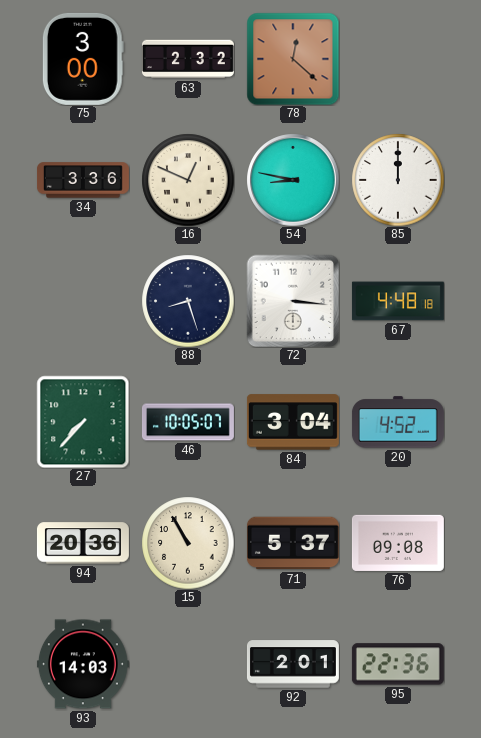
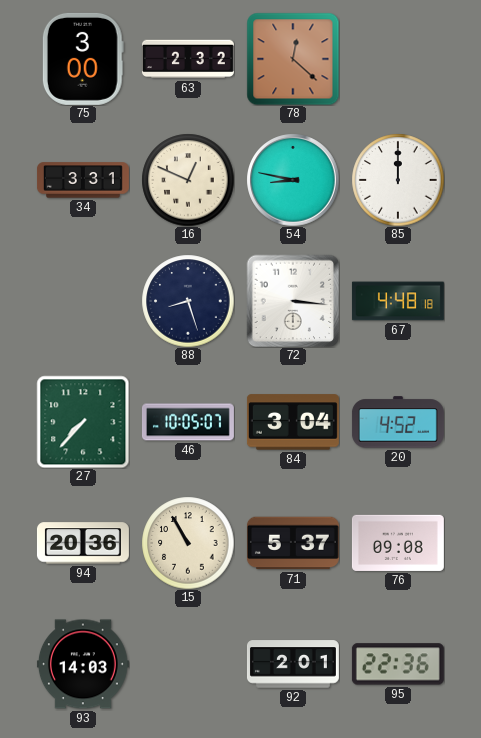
34: 3:36 -> 3:31 (83, 180)
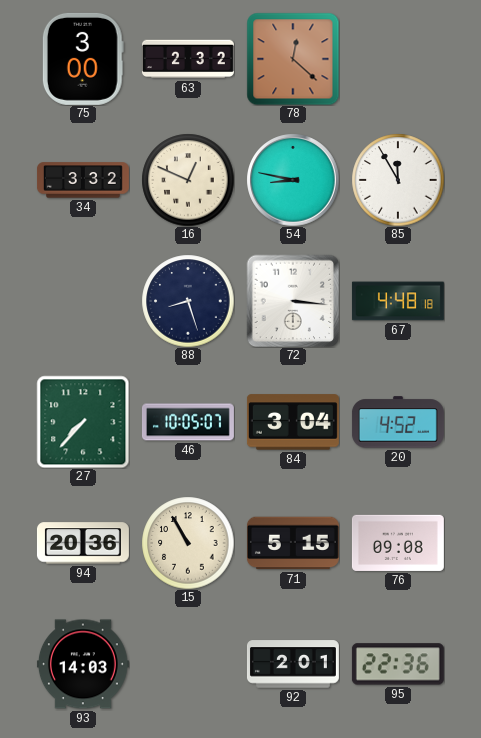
34: 3:31 -> 3:32 (83, 180)
85: 12:00 -> 11:55 (398, 180)
71: 5:37 -> 5:15 (293, 543)
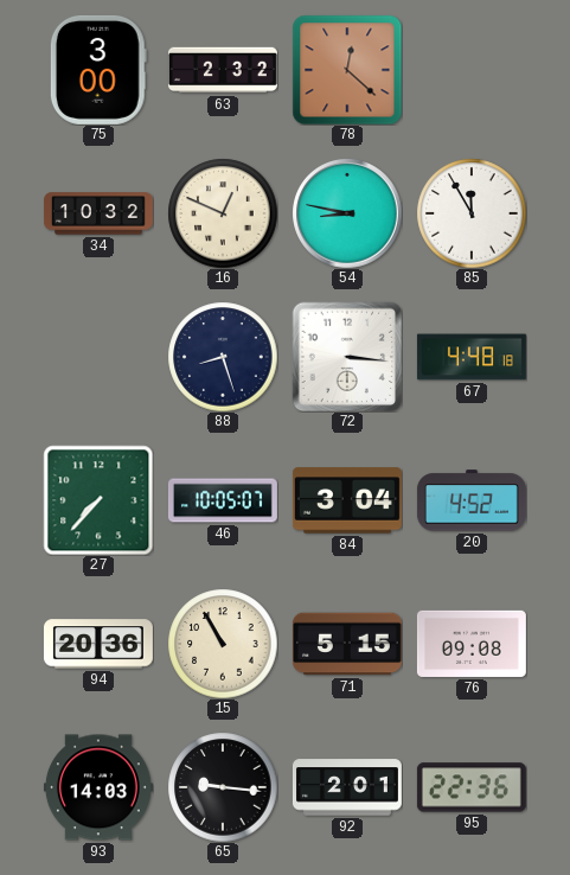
34: 3:32 -> 10:32 (98, 213)
65: none -> 9:16 (223, 787)
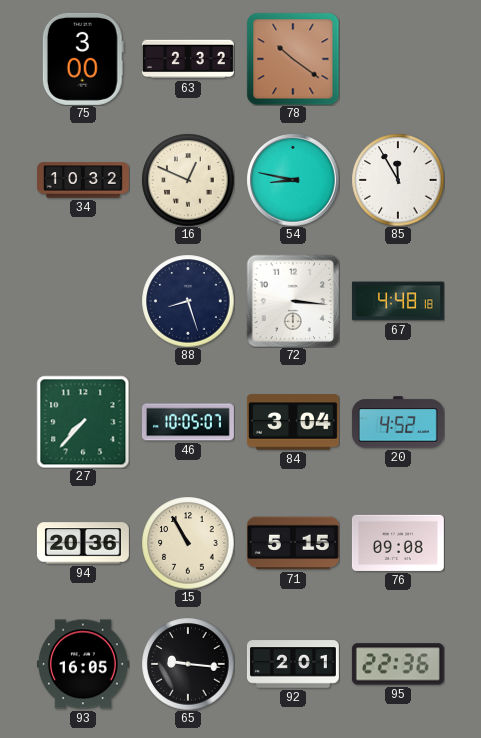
78: 12:22 -> 10:21 (293, 59)
93: 14:03 -> 16:05 (83, 664)
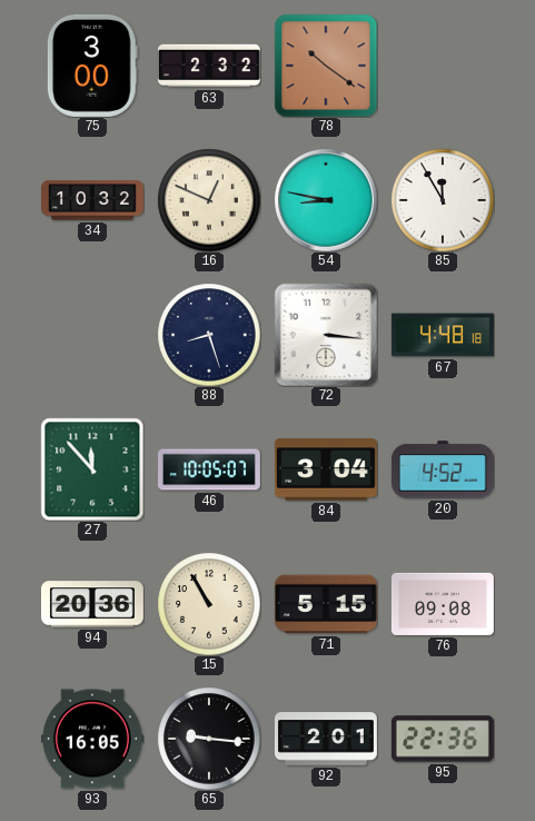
27: 7:37 -> 11:53 (92, 469)
